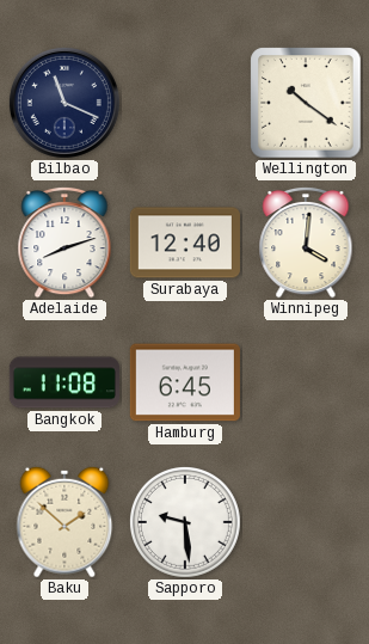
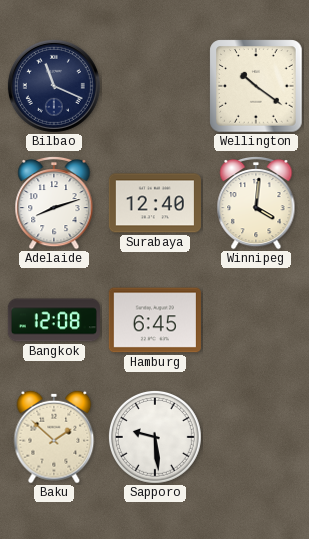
Bangkok: 11:08 -> 12:08 (54, 320)
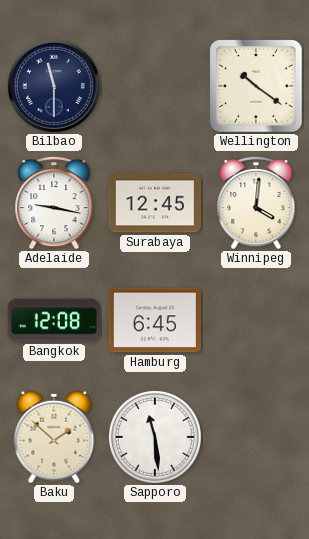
Bilbao: 11:19 -> 11:30 (54, 86)
Adelaide: 8:12 -> 9:17 (54, 203)
Surabaya: 12:40 -> 12:45 (155, 203)
Sapporo: 9:29 -> 11:29 (155, 437)
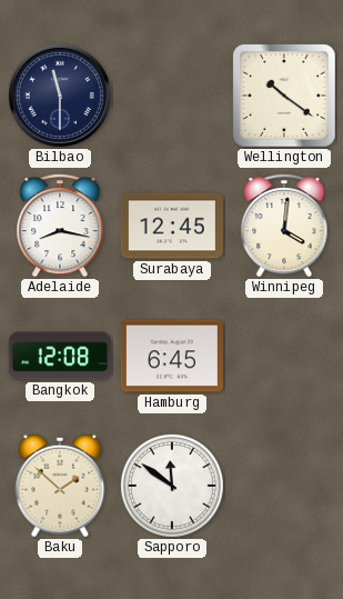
Adelaide: 9:17 -> 8:17 (60, 226)
Sapporo: 11:29 -> 11:51 (172, 486)
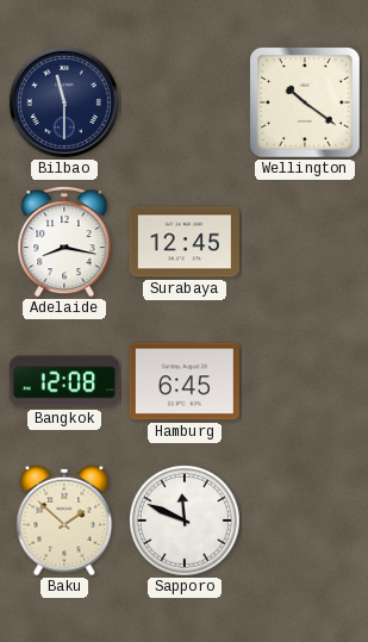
Winnipeg: 4:01 -> none (284, 226)
Sapporo: 11:51 -> 11:49 (185, 521)
